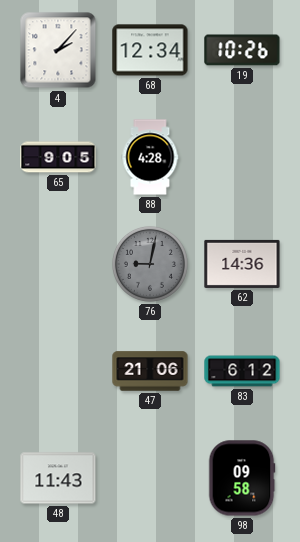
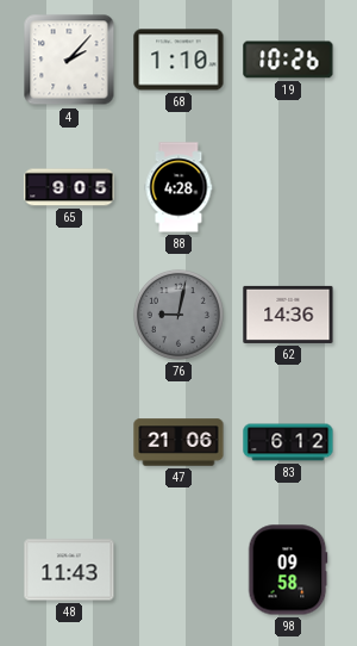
68: 12:34 -> 1:10 (178, 60)
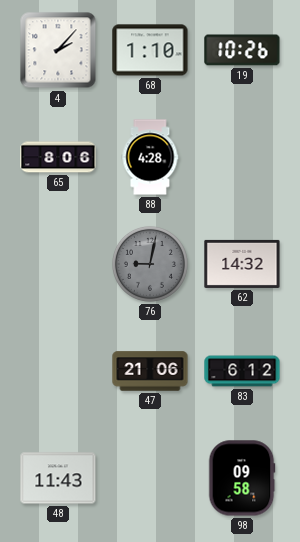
65: 9:05 -> 8:06 (58, 157)
62: 14:36 -> 14:32 (242, 264)
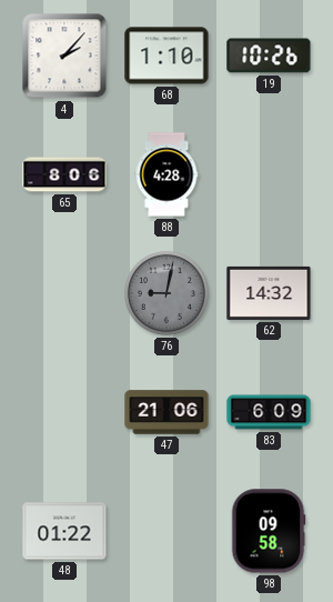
83: 6:12 -> 6:09 (269, 412)
48: 11:43 -> 01:22 (64, 531)
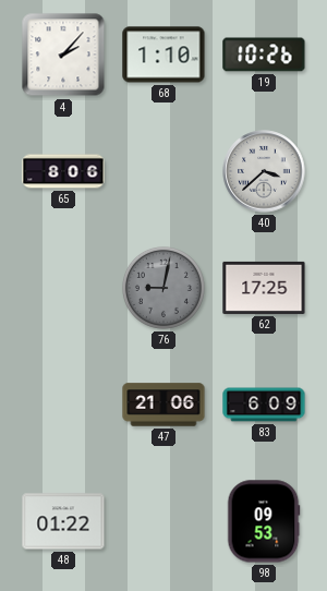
88: 4:28 -> none (167, 174)
40: none -> 3:38 (264, 171)
62: 14:32 -> 17:25 (264, 288)
98: 09:58 -> 09:53 (264, 521)
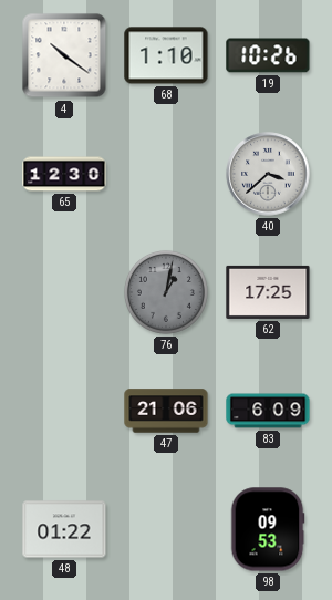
4: 2:07 -> 10:21 (64, 55)
65: 8:06 -> 12:30 (64, 174)
76: 9:02 -> 1:02 (166, 292)
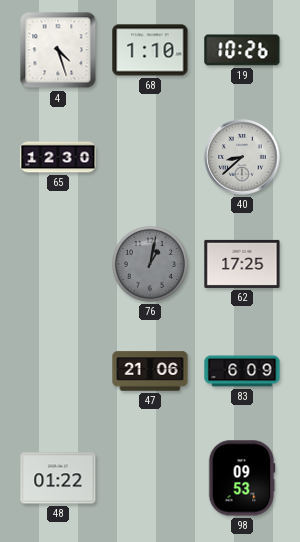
4: 10:21 -> 4:27 (58, 50)
40: 3:38 -> 8:38 (242, 157)
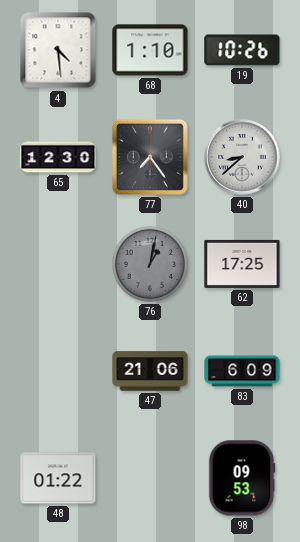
4: 4:27 -> 4:29 (58, 50)
77: none -> 7:24 (150, 157)
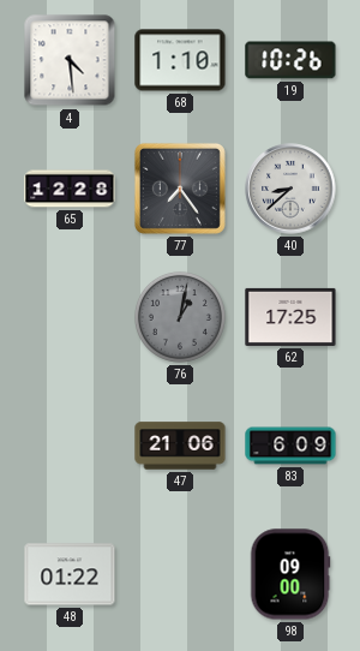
65: 12:30 -> 12:28 (70, 189)
98: 09:53 -> 09:00 (290, 574)
